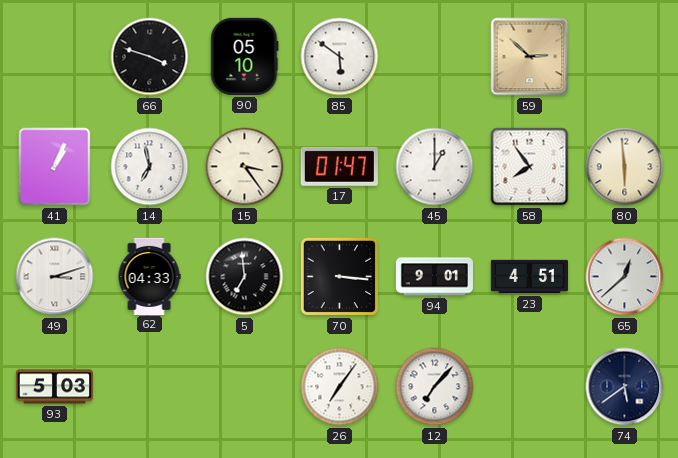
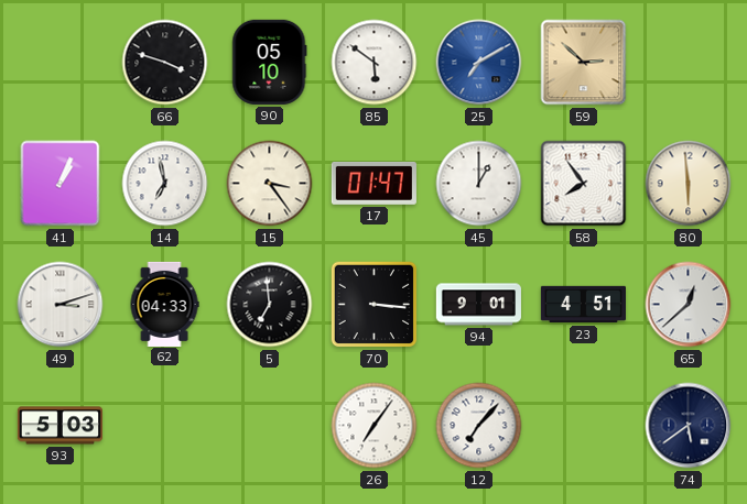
25: none -> 7:10 (479, 63)
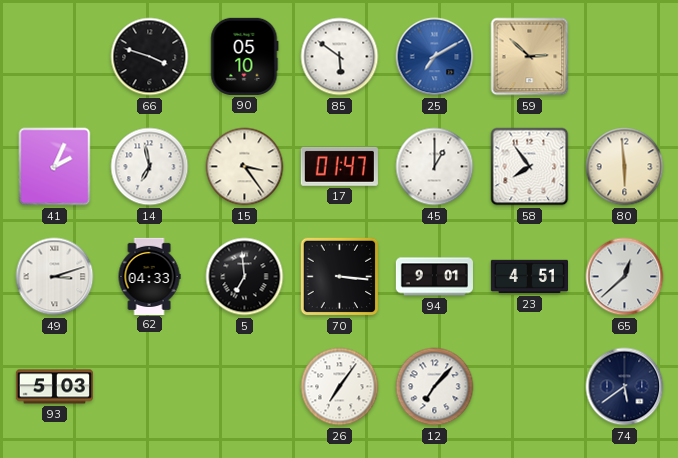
41: 1:04 -> 2:04 (55, 167)
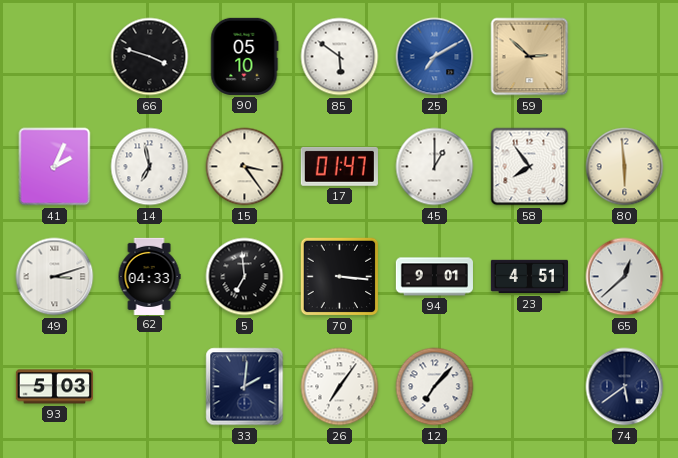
33: none -> 2:01 (245, 387)
